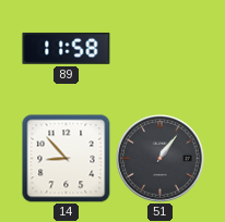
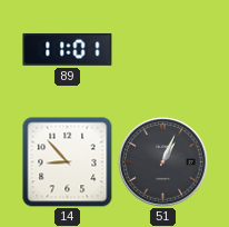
89: 11:58 -> 11:01 (68, 49)
51: 1:06 -> 1:04 (163, 162)
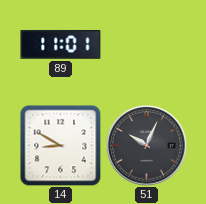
14: 8:53 -> 8:50 (61, 146)
51: 1:04 -> 10:04 (147, 146)
